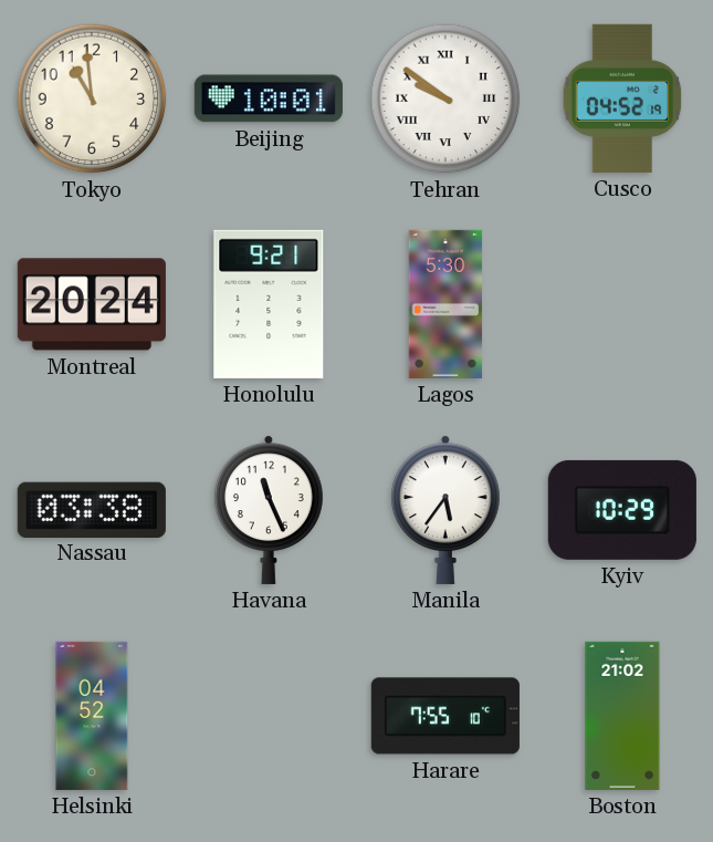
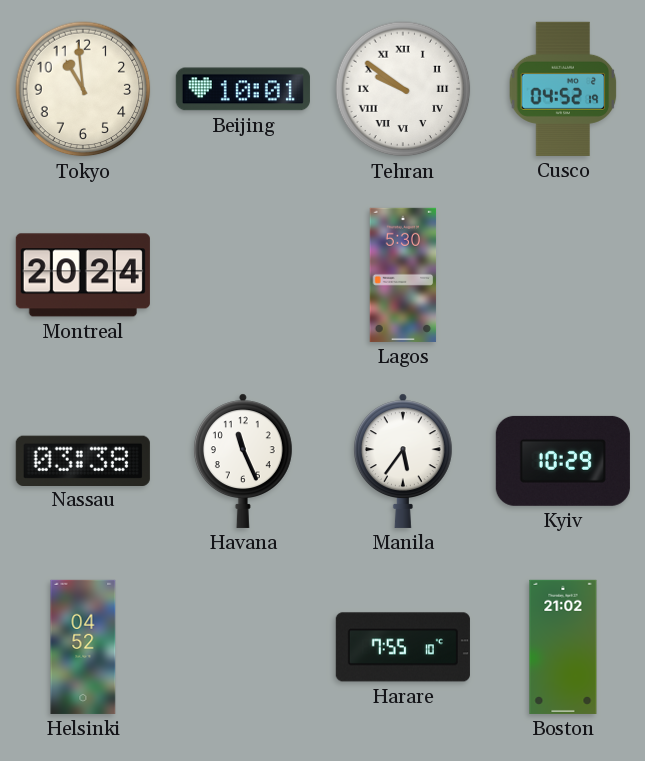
Honolulu: 9:21 -> none (269, 304)
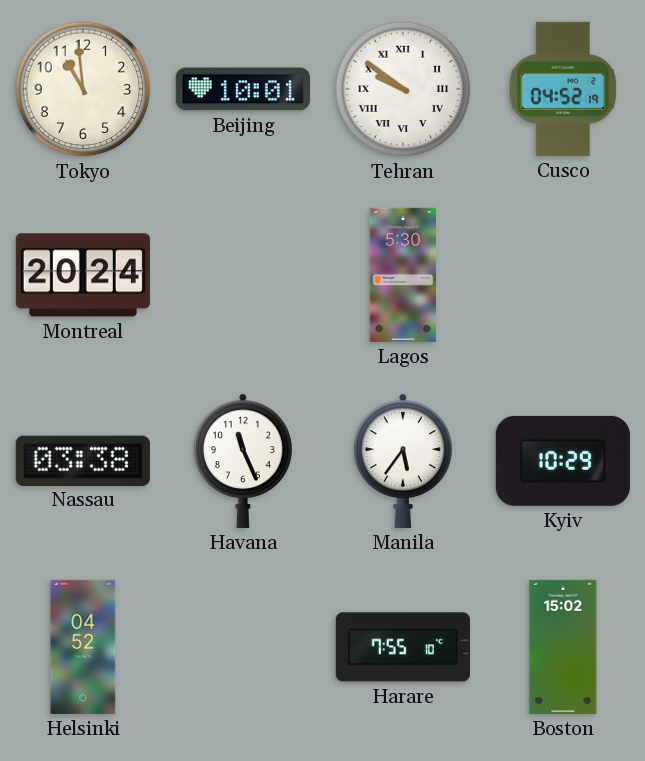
Boston: 21:02 -> 15:02 (563, 647)
